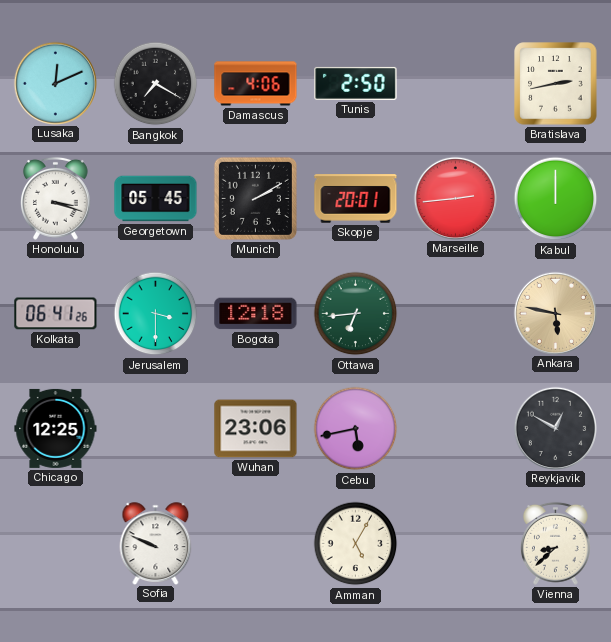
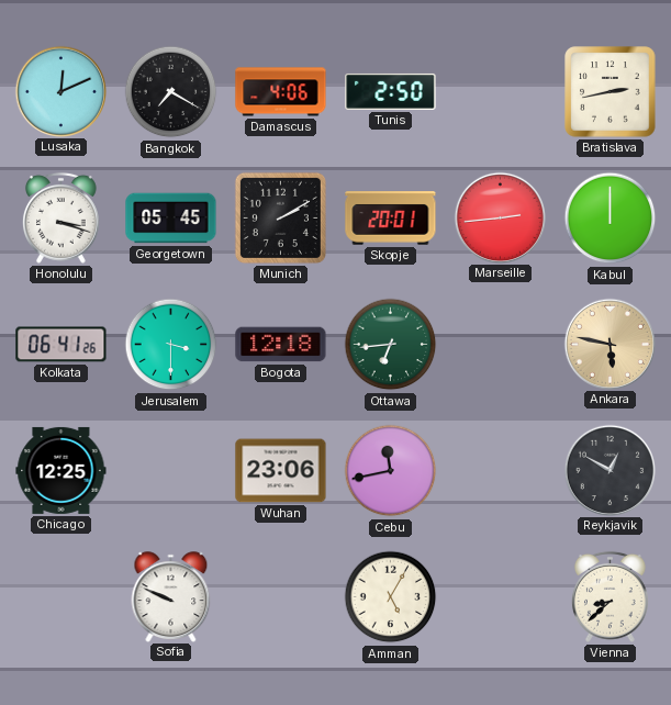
Cebu: 5:43 -> 11:43 (391, 471)
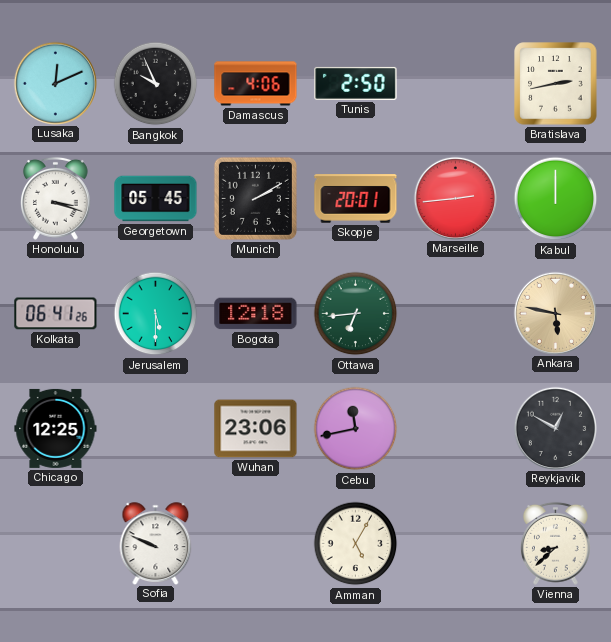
Bangkok: 7:20 -> 9:56 (156, 84)
Jerusalem: 3:30 -> 5:30 (156, 314)
